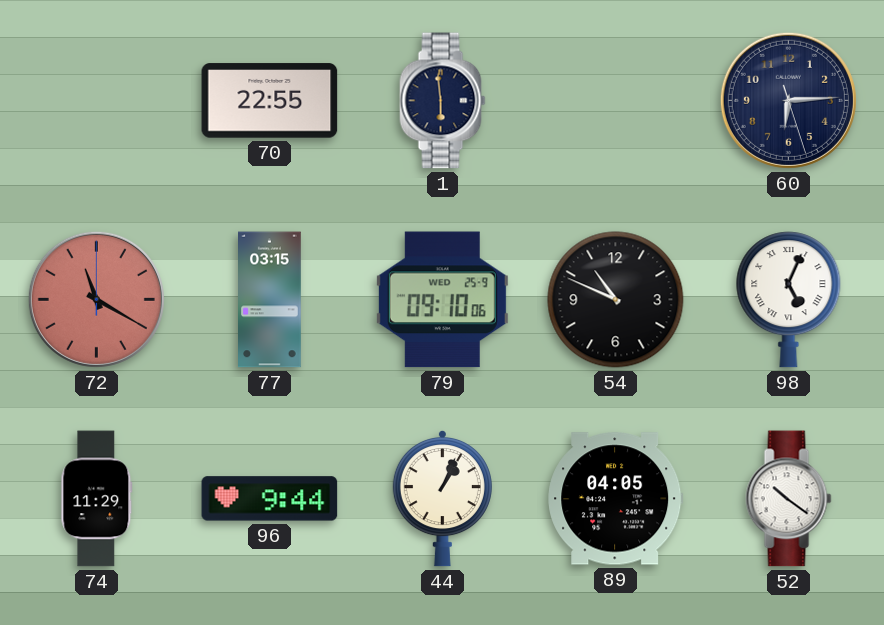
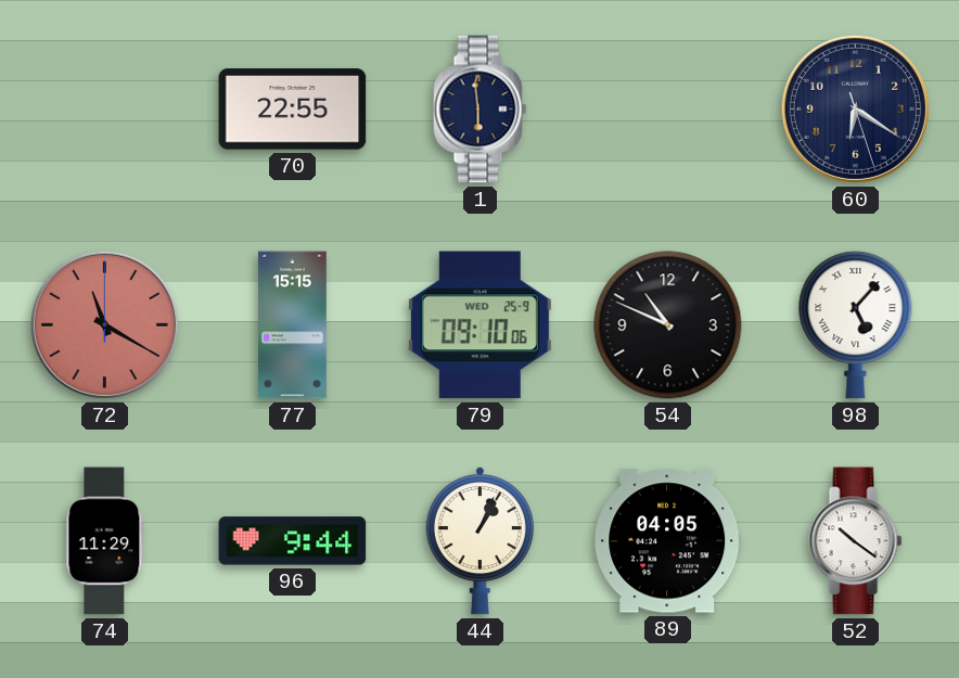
60: 6:14 -> 6:20 (855, 108)
77: 03:15 -> 15:15 (293, 325)
98: 5:04 -> 5:07 (856, 325)
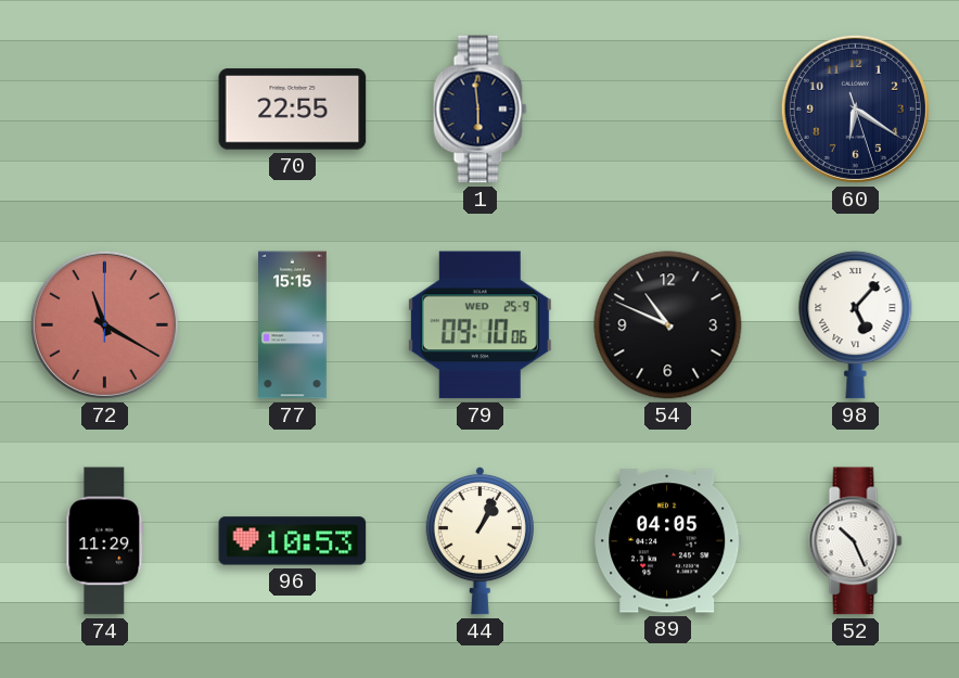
96: 9:44 -> 10:53 (293, 541)
52: 10:21 -> 10:26 (856, 541)
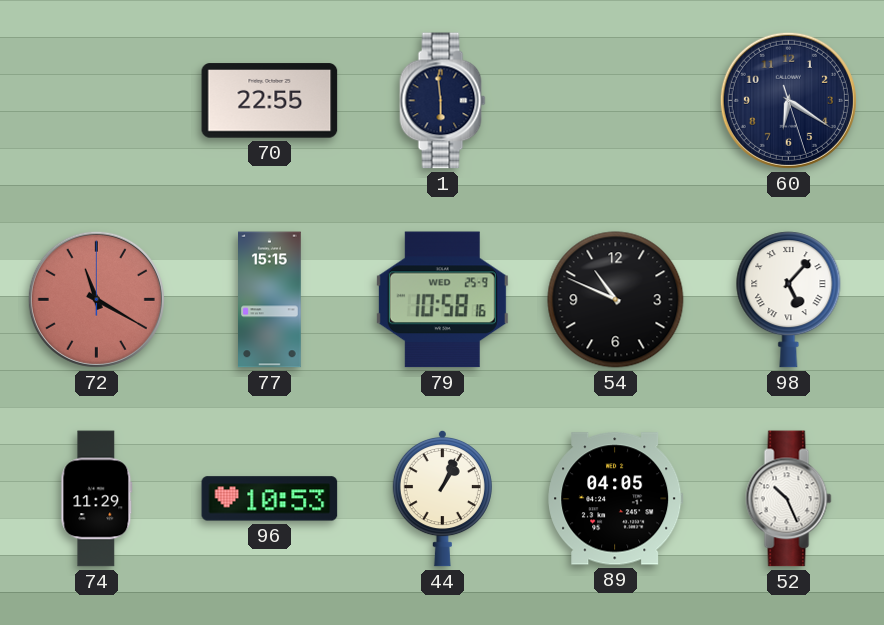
79: 09:10 -> 10:58 (442, 300)
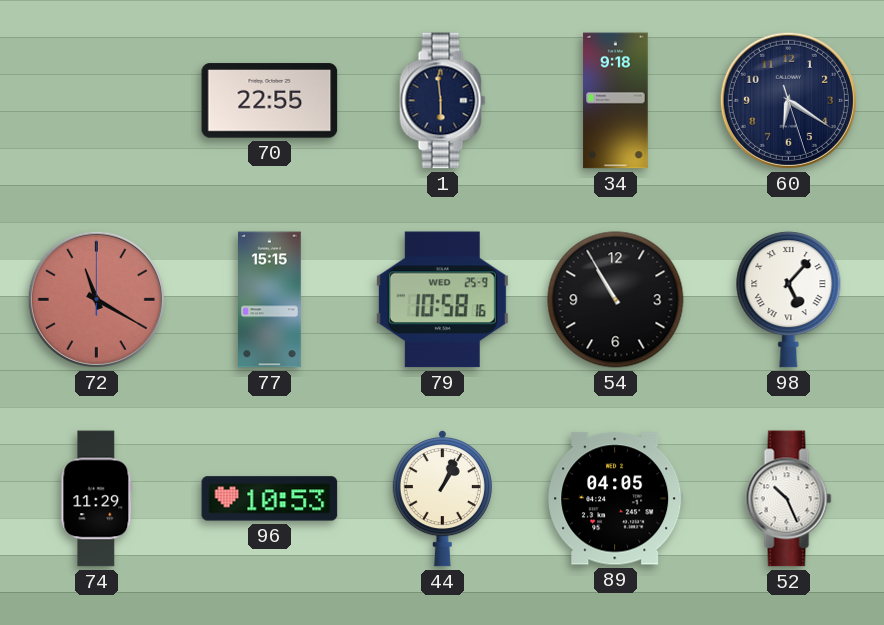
34: none -> 9:18 (616, 101)
54: 10:49 -> 10:55 (616, 300)
